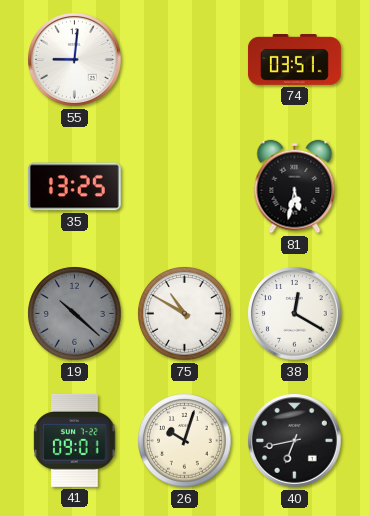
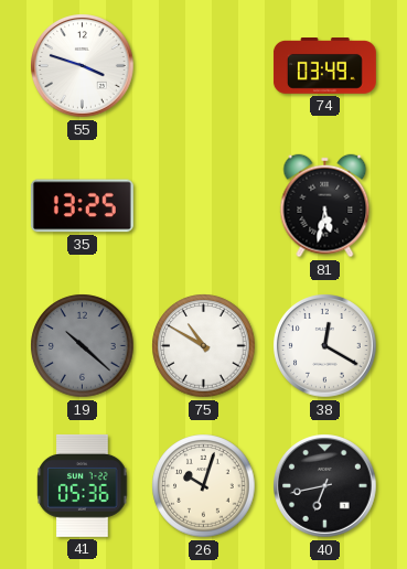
55: 9:01 -> 3:48 (83, 66)
74: 03:51 -> 03:49 (324, 66)
41: 09:01 -> 05:36 (83, 485)
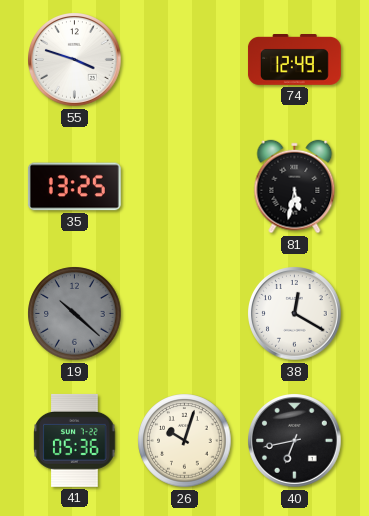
74: 03:49 -> 12:49 (294, 60)
75: 10:50 -> none (204, 346)
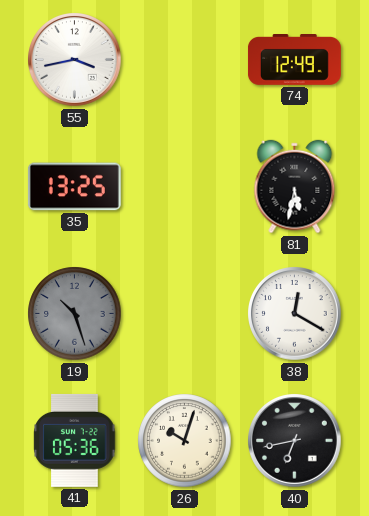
55: 3:48 -> 3:43 (75, 60)
19: 10:22 -> 10:27 (75, 314)
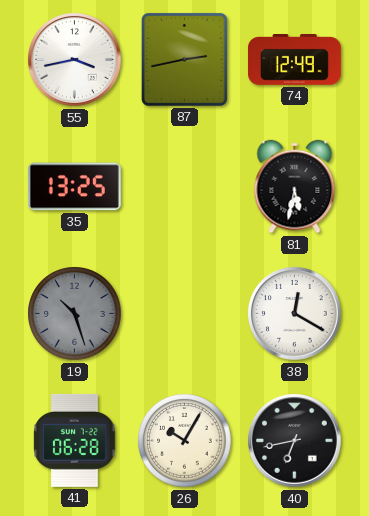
87: none -> 2:43 (184, 59)
41: 05:36 -> 06:28 (75, 440)
26: 10:03 -> 10:05 (185, 441)
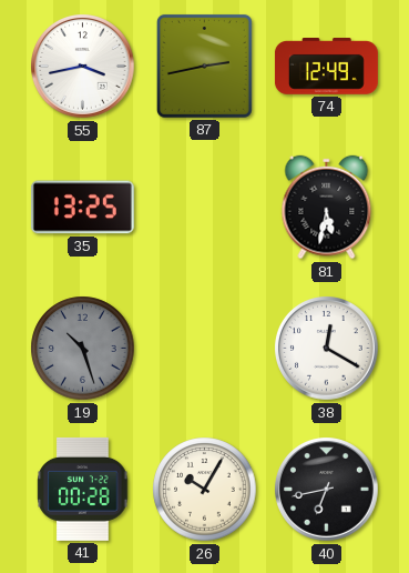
41: 06:28 -> 00:28 (83, 489)
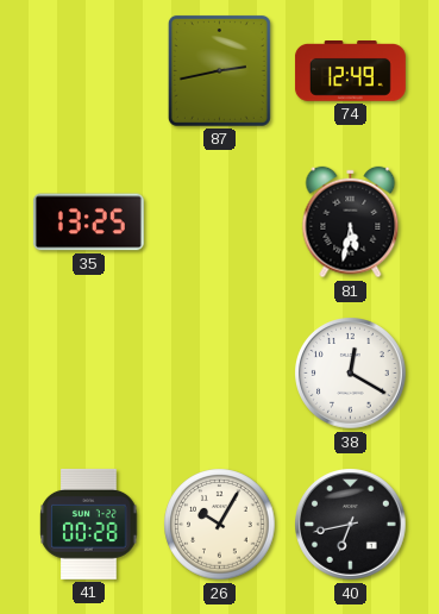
55: 3:43 -> none (83, 67)
19: 10:27 -> none (83, 349)
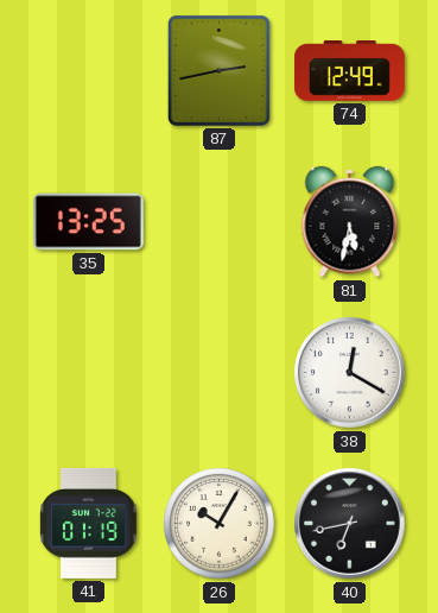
41: 00:28 -> 01:19 (89, 523)
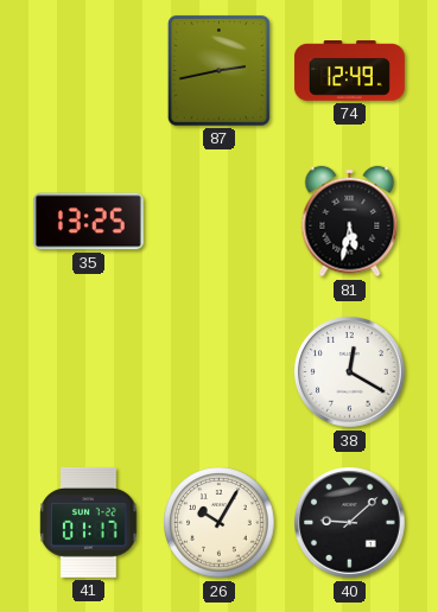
41: 01:19 -> 01:17 (89, 522)
40: 6:43 -> 9:08 (350, 523)
